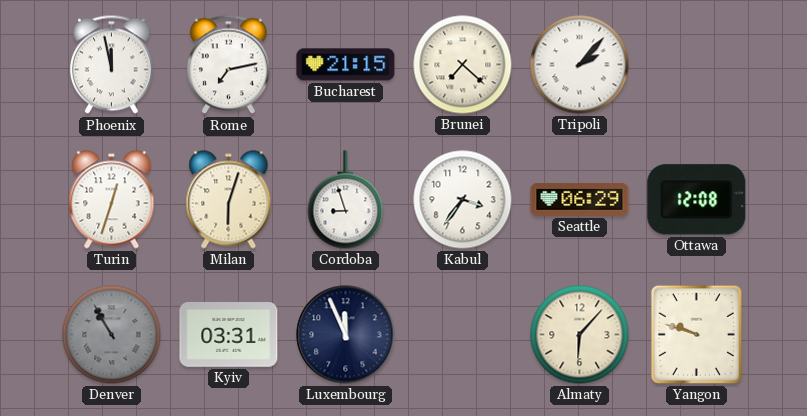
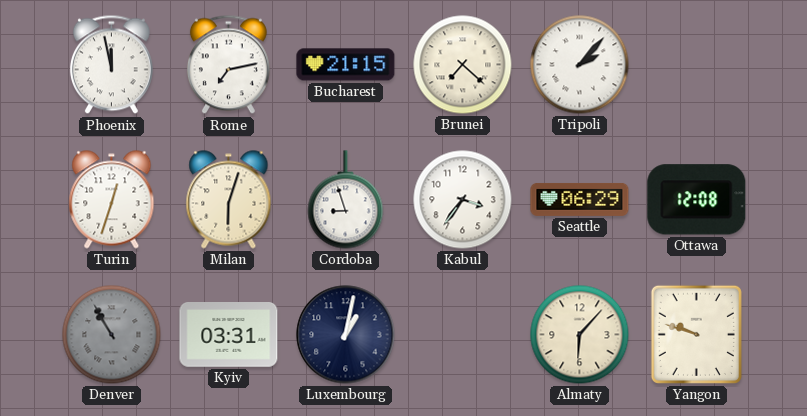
Luxembourg: 11:56 -> 1:02 (346, 335)
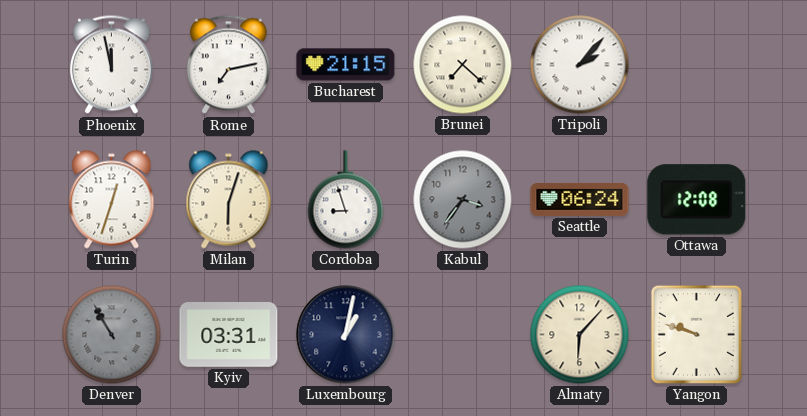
Kabul dial: white -> grey (463, 200)
Seattle: 06:29 -> 06:24 (580, 199)
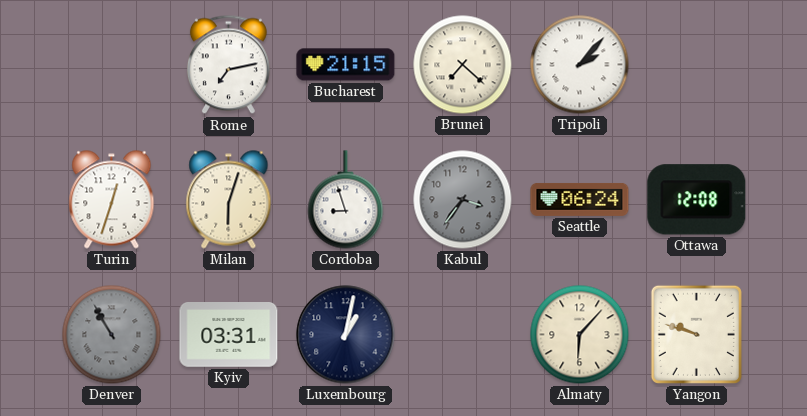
Phoenix: 11:58 -> none (111, 65)
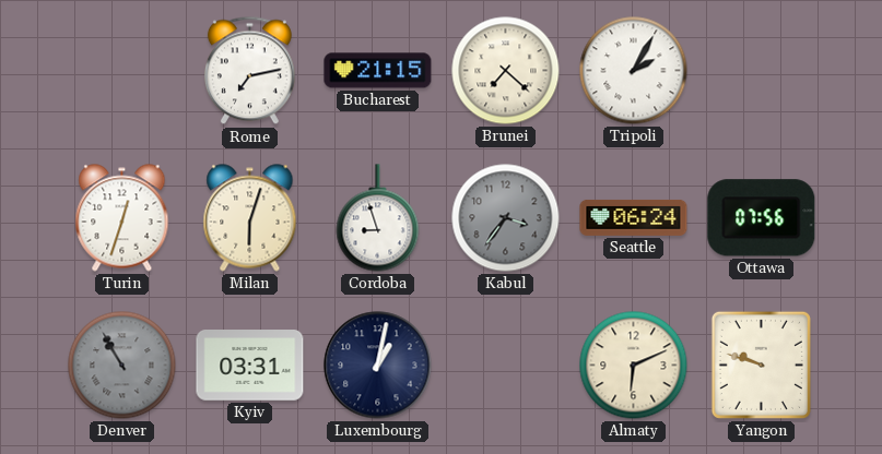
Tripoli: 2:07 -> 2:05 (634, 71)
Ottawa: 12:08 -> 07:56 (762, 218)
Almaty: 6:07 -> 6:11 (634, 366)
